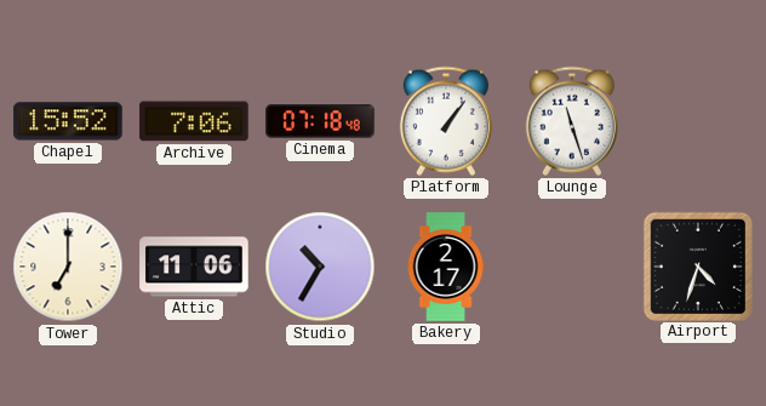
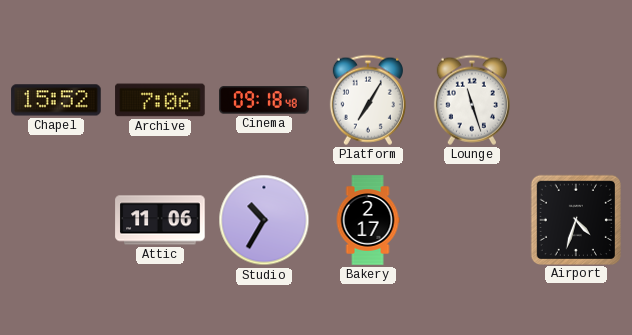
Cinema: 07:18 -> 09:18 (264, 100)
Platform: 1:06 -> 7:05 (368, 100)
Tower: 7:00 -> none (68, 267)
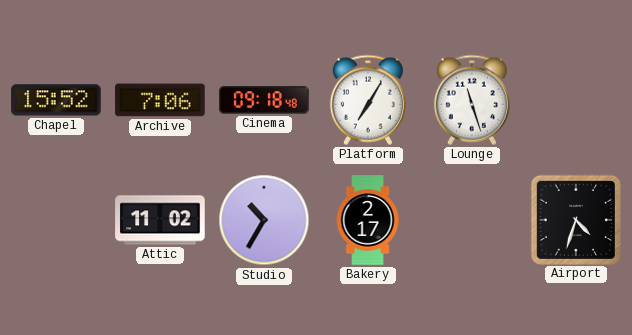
Attic: 11:06 -> 11:02 (160, 220)
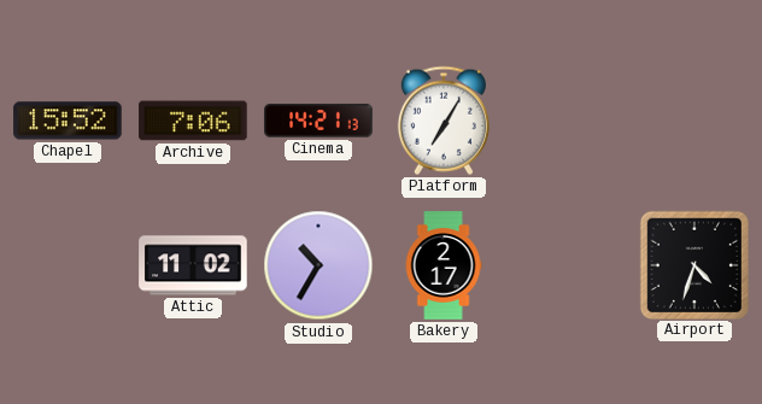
Cinema: 09:18 -> 14:21 (318, 121)
Lounge: 11:27 -> none (472, 100)
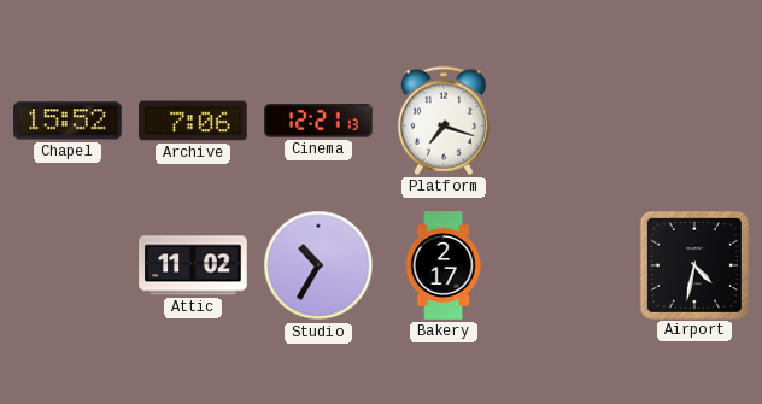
Cinema: 14:21 -> 12:21 (318, 121)
Platform: 7:05 -> 7:18 (444, 121)
Airport: 4:33 -> 4:32 (693, 264)
